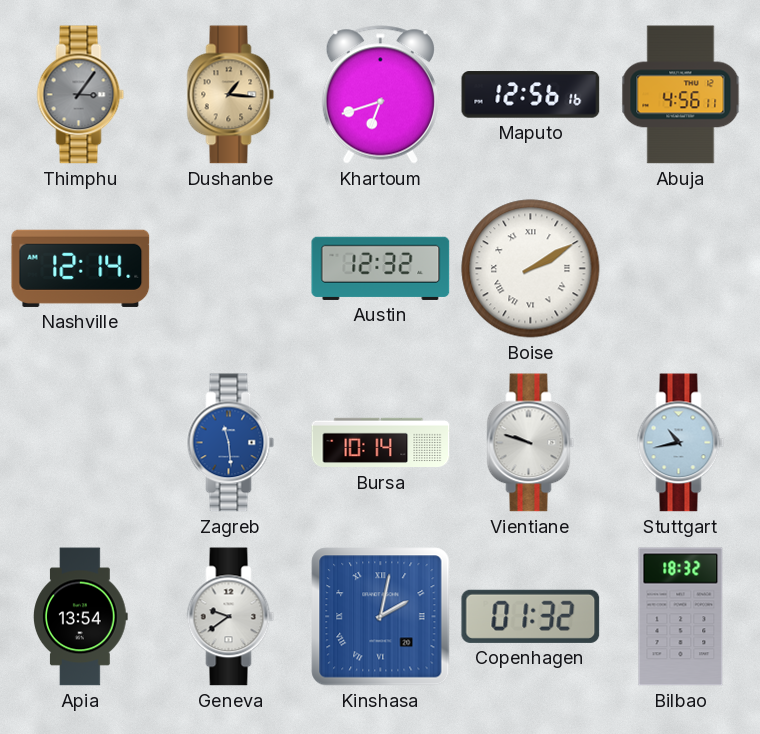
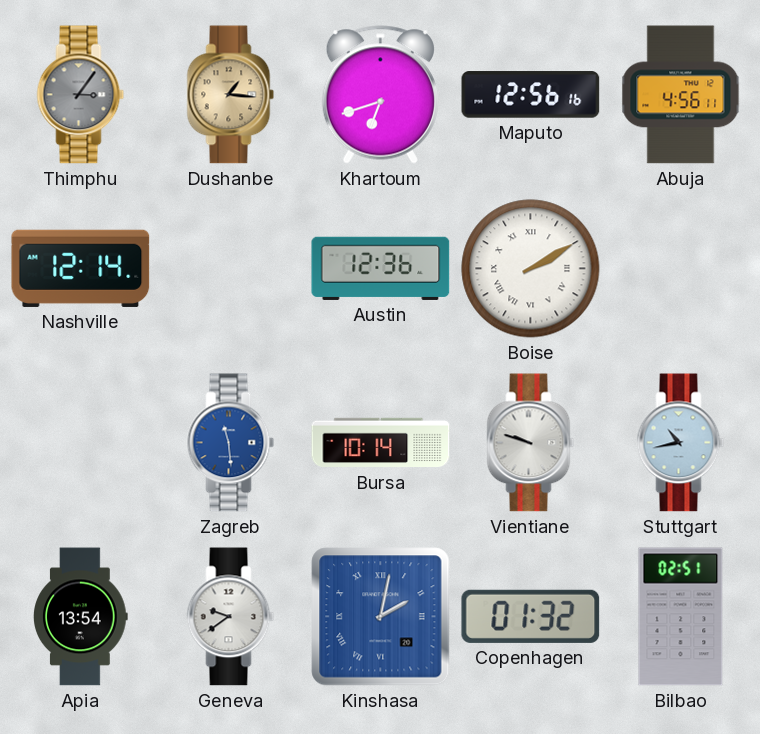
Austin: 12:32 -> 12:36 (381, 268)
Bilbao: 18:32 -> 02:51 (681, 617)
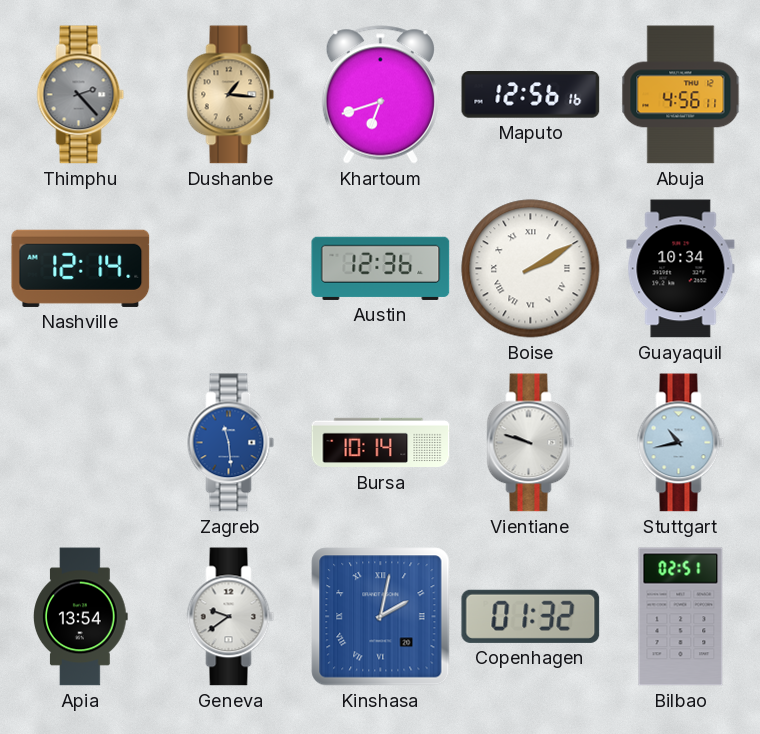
Thimphu: 3:06 -> 2:23 (81, 95)
Guayaquil: none -> 10:34 (681, 269)
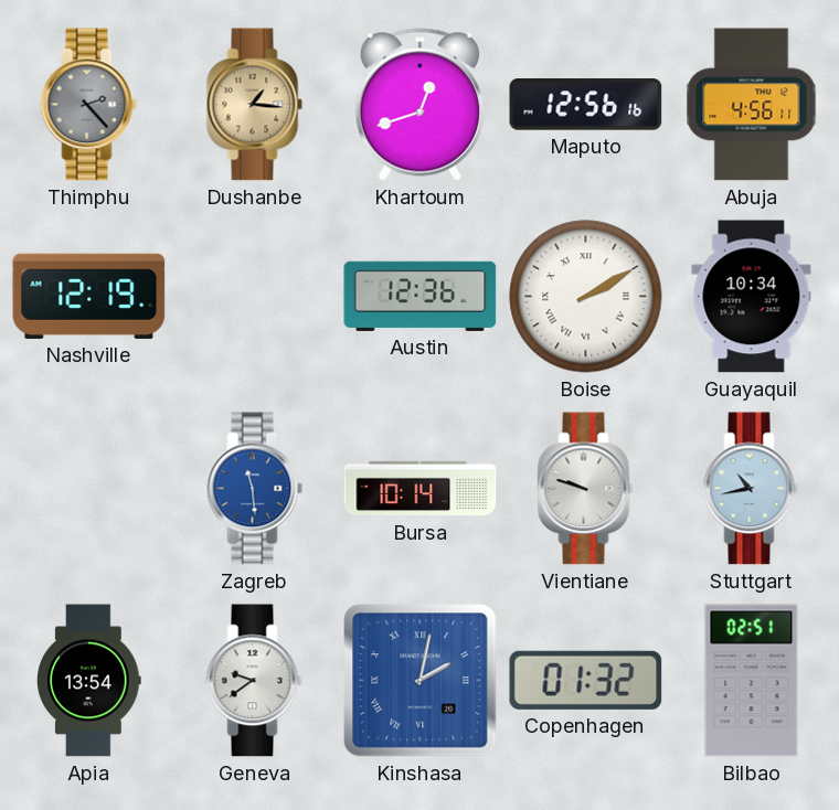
Khartoum: 6:42 -> 12:42 (419, 105)
Nashville: 12:14 -> 12:19 (89, 296)
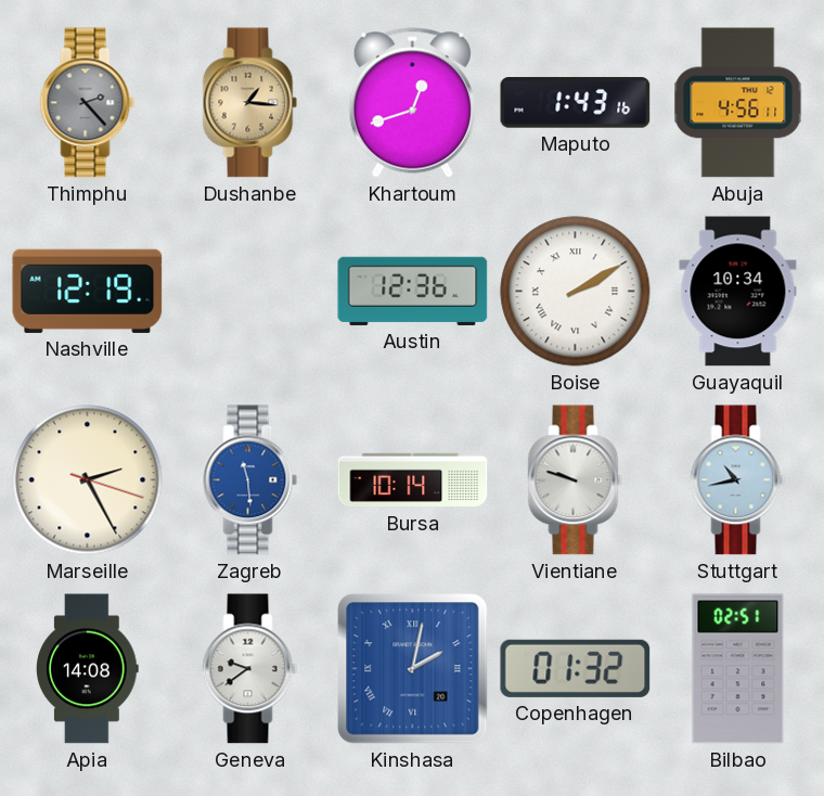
Maputo: 12:56 -> 1:43 (576, 103)
Marseille: none -> 2:25 (88, 480)
Apia: 13:54 -> 14:08 (88, 669)
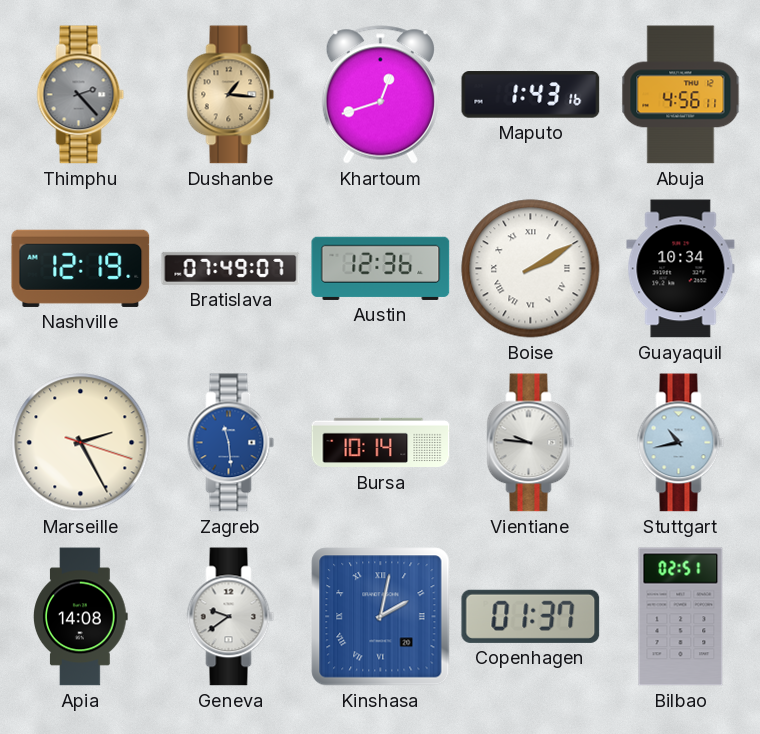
Bratislava: none -> 07:49 (231, 268)
Vientiane: 9:48 -> 9:46 (531, 443)
Copenhagen: 01:32 -> 01:37 (531, 616)
